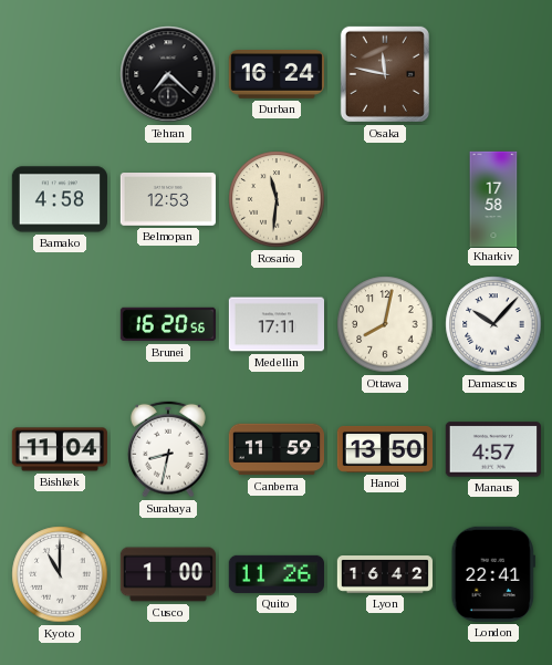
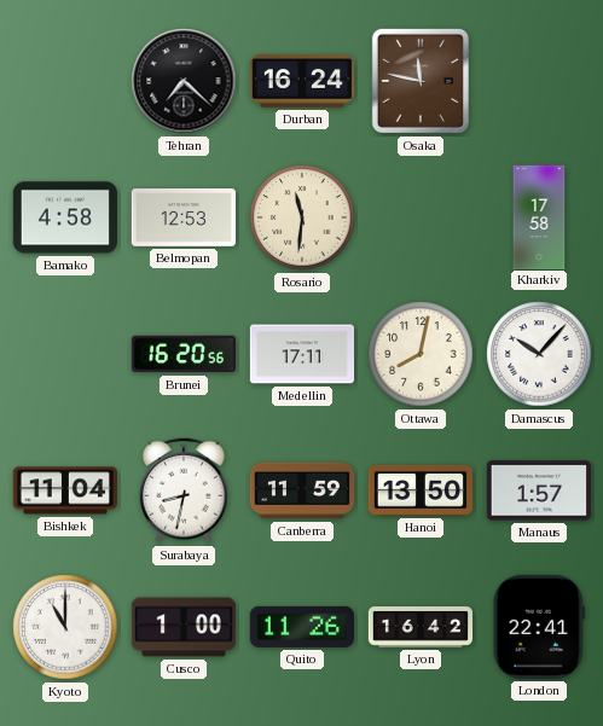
Manaus: 4:57 -> 1:57 (539, 490)
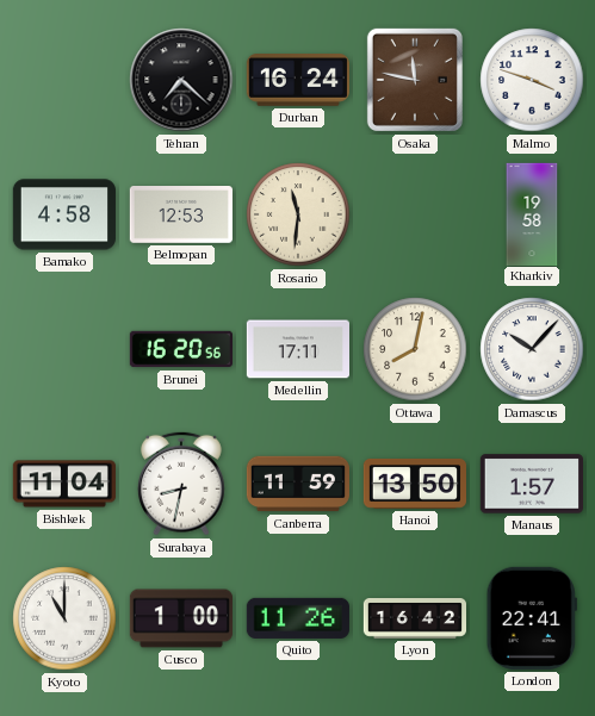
Malmo: none -> 3:48 (532, 80)
Kharkiv: 17:58 -> 19:58 (532, 213)
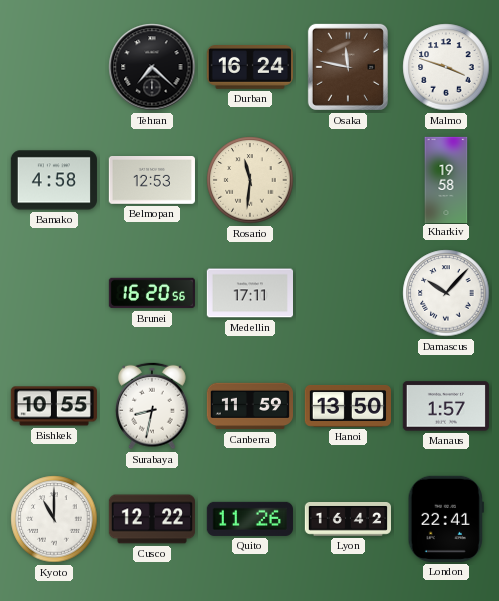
Ottawa: 8:02 -> none (415, 349)
Bishkek: 11:04 -> 10:55 (54, 406)
Cusco: 1:00 -> 12:22 (151, 519)
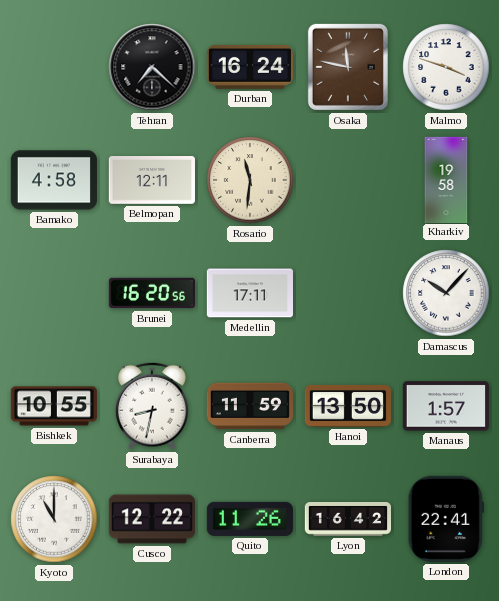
Belmopan: 12:53 -> 12:11 (152, 181)
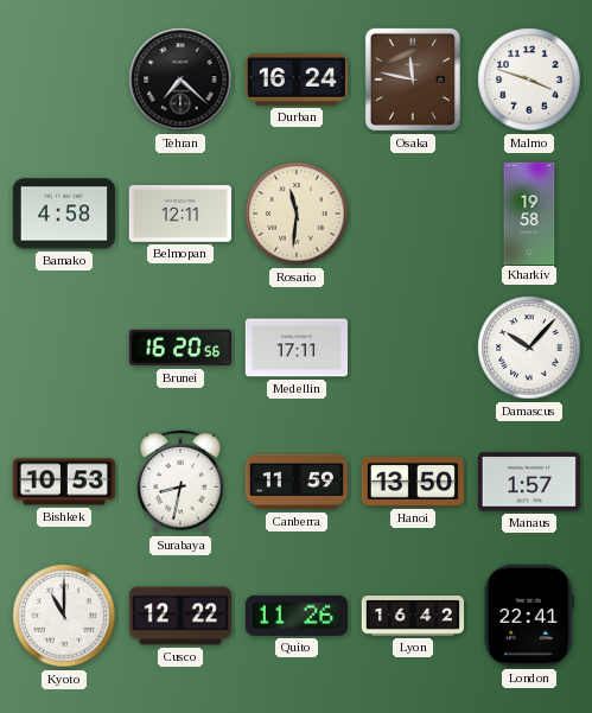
Bishkek: 10:55 -> 10:53 (64, 482)
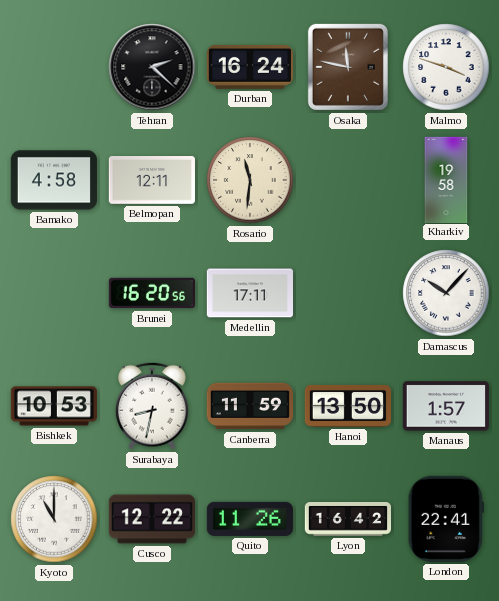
Tehran: 7:22 -> 2:22 (152, 67)
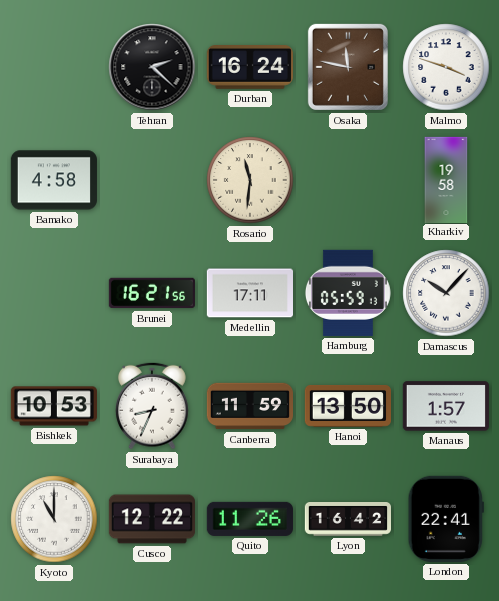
Belmopan: 12:11 -> none (152, 181)
Brunei: 16:20 -> 16:21 (151, 293)
Hamburg: none -> 05:59 (348, 293)
Surabaya: 8:32 -> 8:34 (153, 406)
